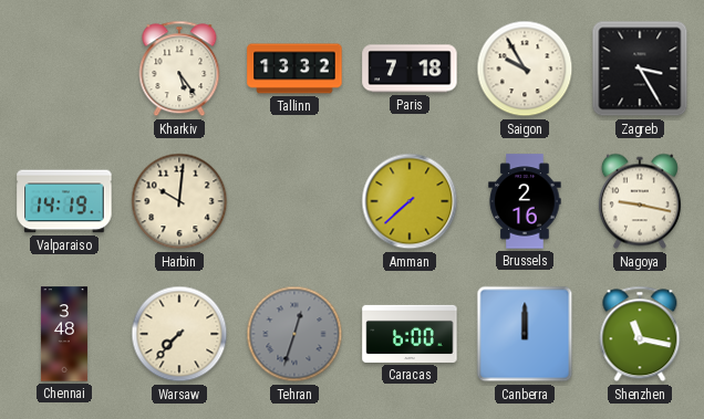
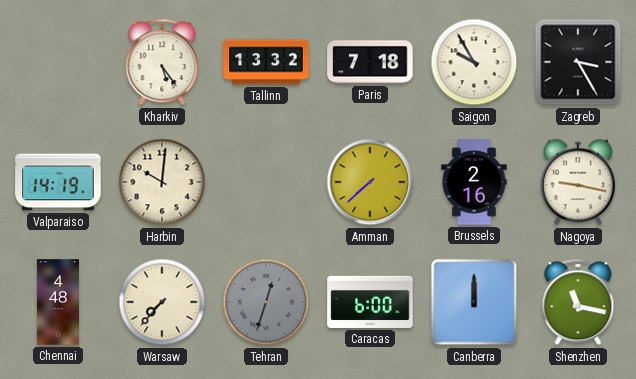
Chennai: 3:48 -> 4:48 (58, 302)
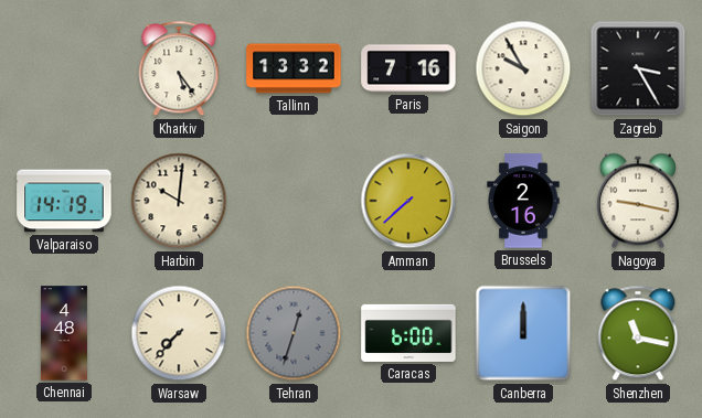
Paris: 7:18 -> 7:16 (408, 68)
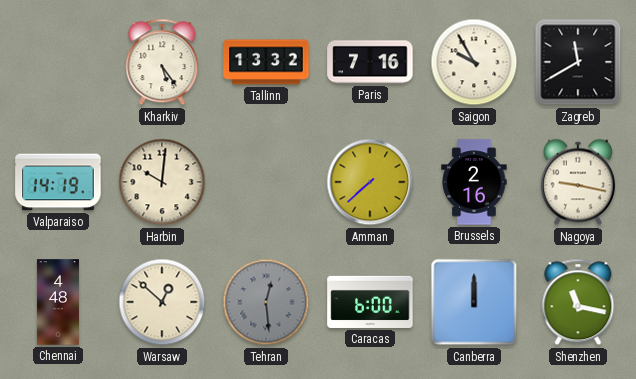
Zagreb: 3:25 -> 11:40 (578, 62)
Warsaw: 7:37 -> 12:52 (162, 302)
Tehran: 12:33 -> 12:29 (266, 302)
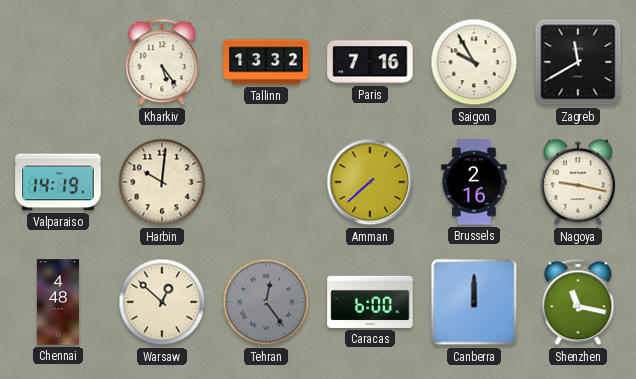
Tehran: 12:29 -> 12:24 (266, 302)
